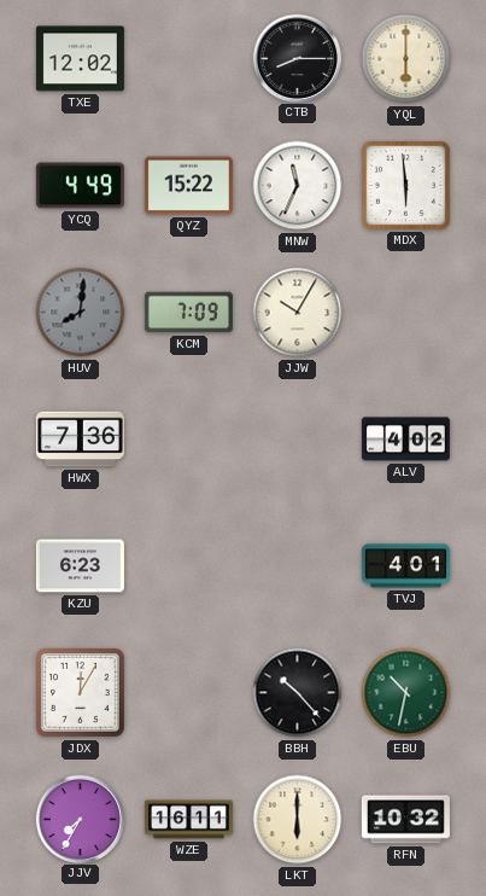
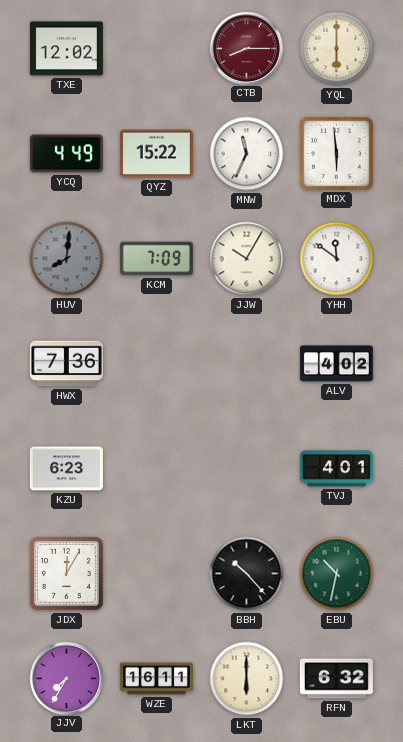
CTB dial: black -> burgundy (246, 48)
YHH: none -> 11:51 (337, 259)
RFN: 10:32 -> 6:32 (336, 679)
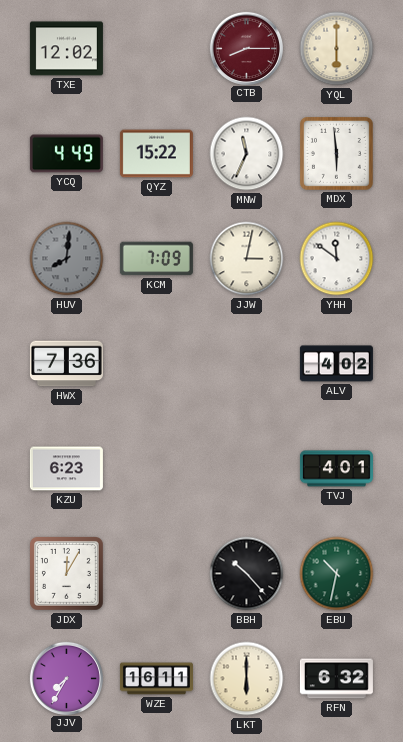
JJW: 10:05 -> 3:02 (247, 259)
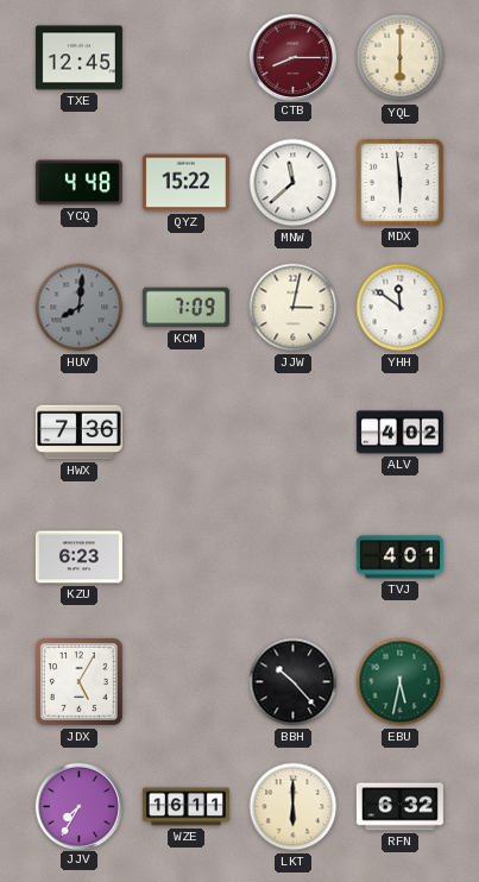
TXE: 12:02 -> 12:45 (78, 58)
YCQ: 4:49 -> 4:48 (78, 183)
MNW: 11:34 -> 11:38 (294, 183)
JDX: 12:05 -> 5:05 (78, 681)
EBU: 10:32 -> 5:32 (401, 682)
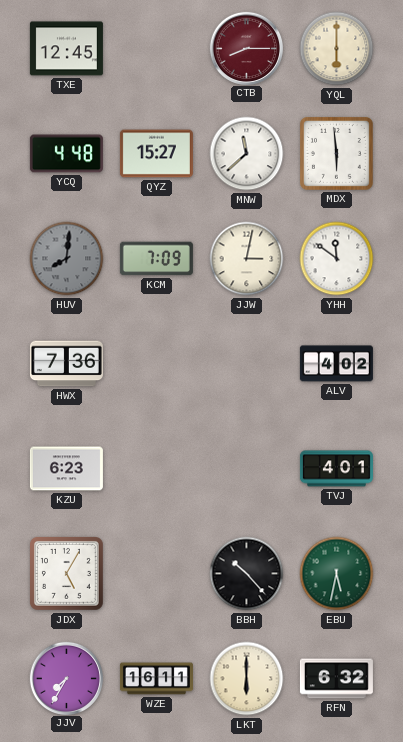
QYZ: 15:22 -> 15:27 (156, 154)
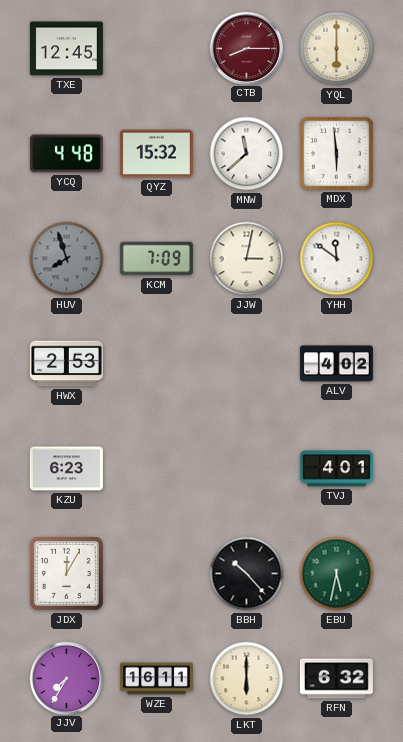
QYZ: 15:27 -> 15:32 (156, 154)
HUV: 8:01 -> 7:57 (67, 259)
HWX: 7:36 -> 2:53 (66, 364)
JDX: 5:05 -> 12:05 (66, 573)
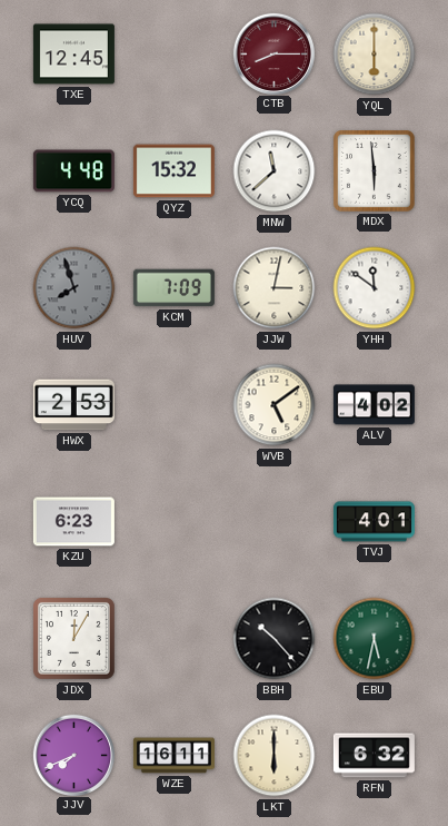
WVB: none -> 5:09 (275, 405)
JJV: 7:35 -> 7:41 (73, 755)
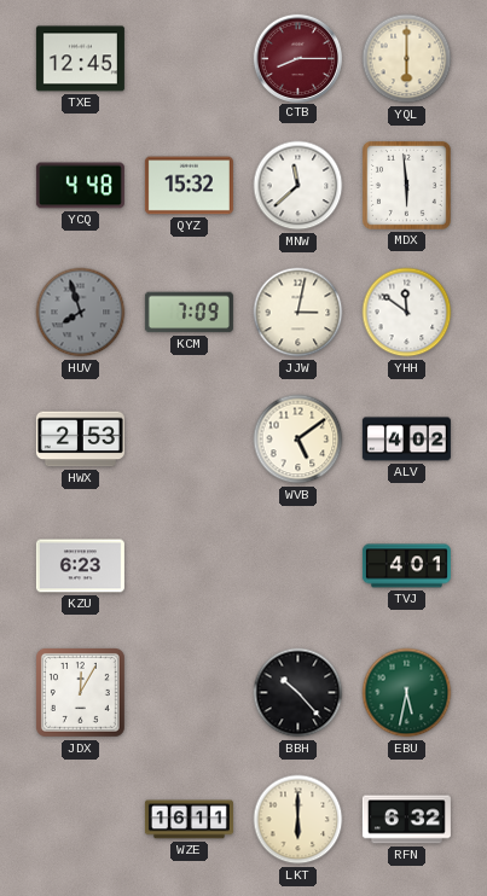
JJV: 7:41 -> none (73, 755)
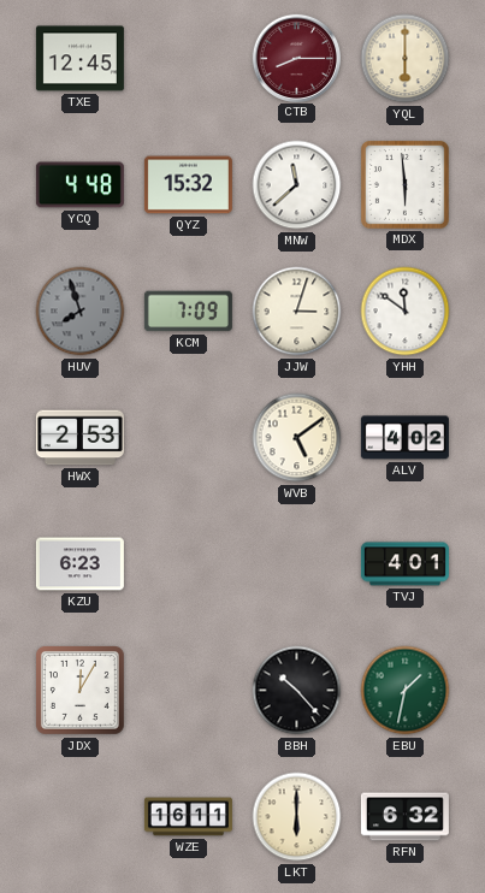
JJW: 3:02 -> 3:03 (297, 312)
EBU: 5:32 -> 1:32 (406, 691)
